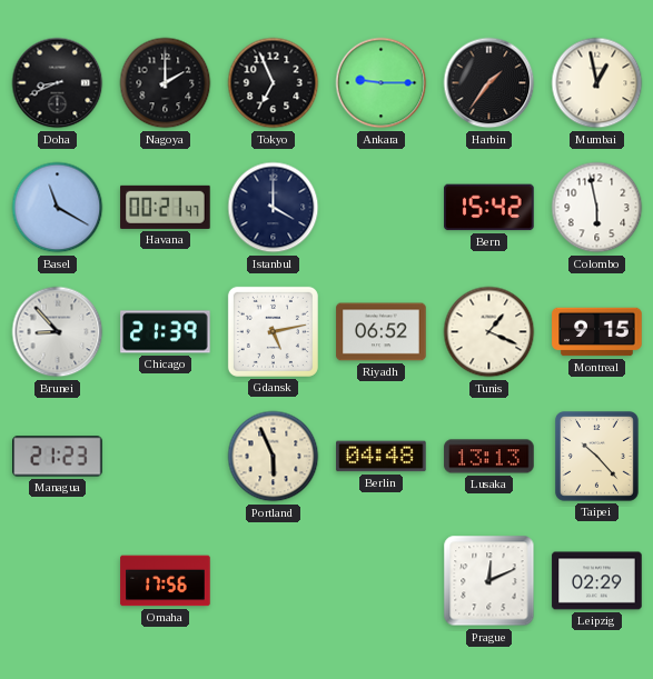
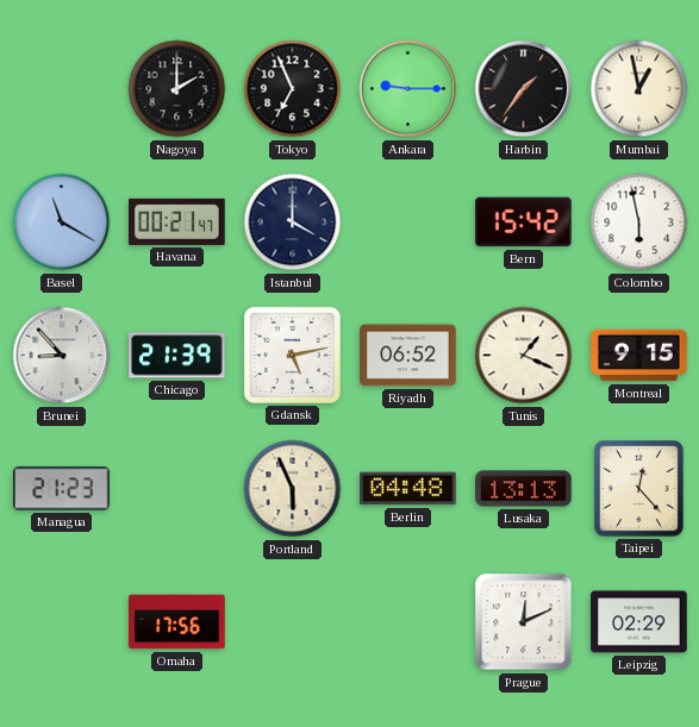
Doha: 8:41 -> none (58, 83)
Taipei: 10:23 -> 12:23 (638, 488)
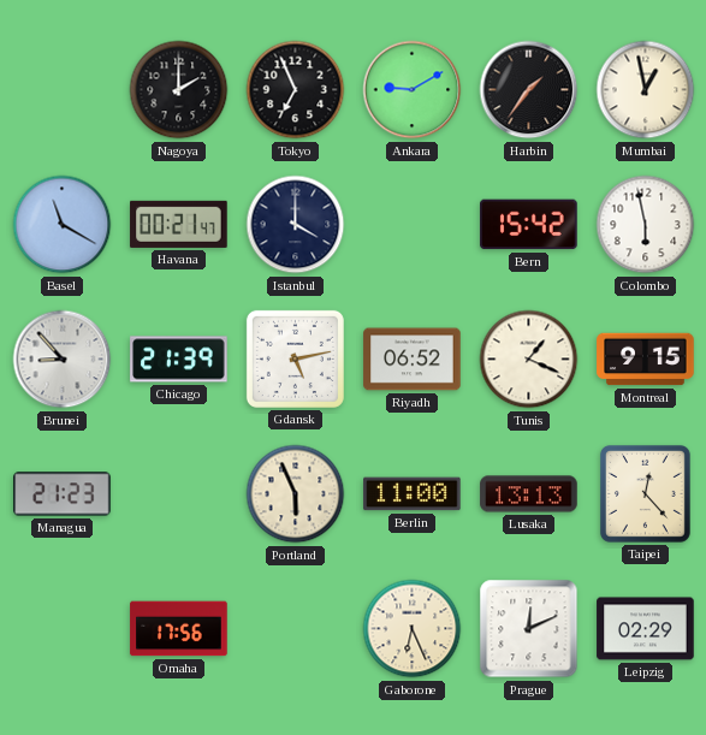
Ankara: 9:15 -> 9:10 (413, 90)
Berlin: 04:48 -> 11:00 (413, 494)
Gaborone: none -> 6:26 (413, 629)
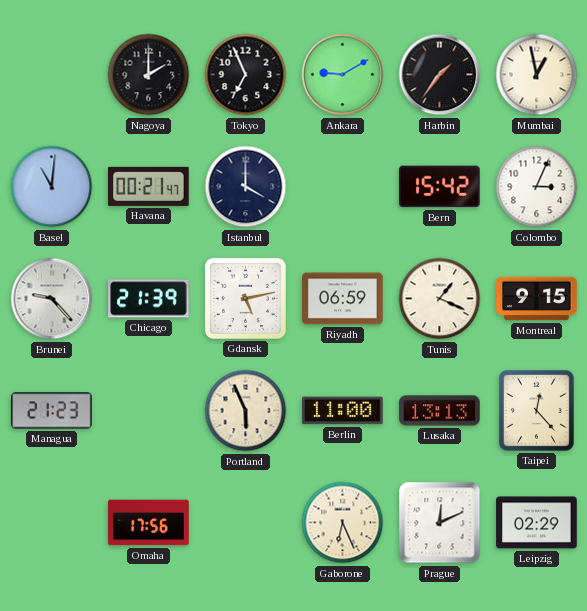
Basel: 11:20 -> 11:01 (52, 187)
Colombo: 5:58 -> 3:04 (537, 187)
Brunei: 8:53 -> 9:23 (52, 299)
Riyadh: 06:52 -> 06:59 (343, 299)
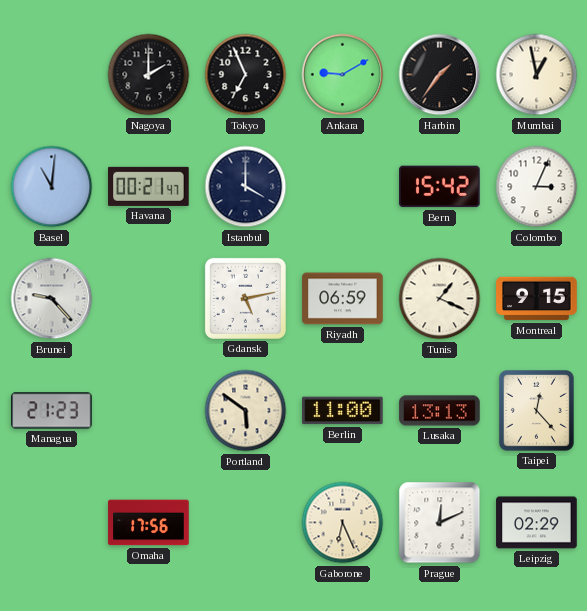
Chicago: 21:39 -> none (149, 299)
Portland: 5:56 -> 5:51 (246, 411)
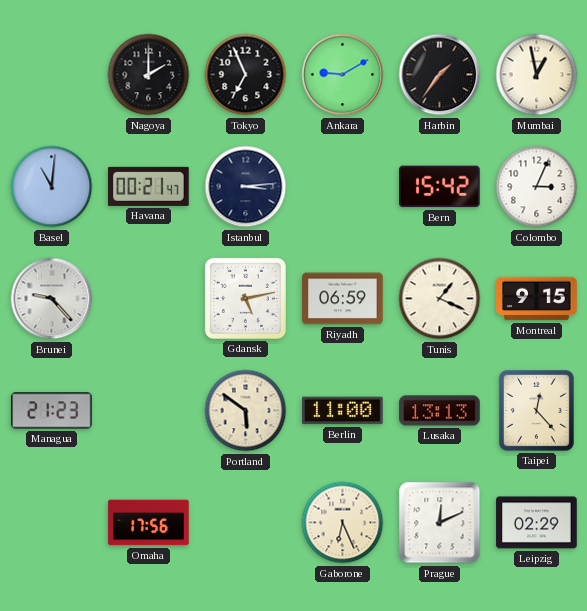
Istanbul: 4:00 -> 3:14 (246, 187)
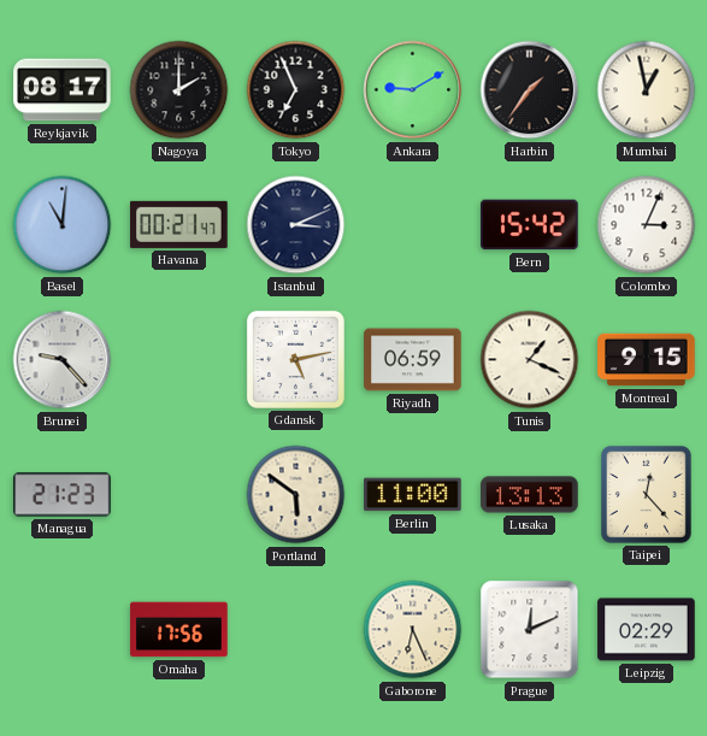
Reykjavik: none -> 08:17 (63, 90)
Istanbul: 3:14 -> 3:11 (296, 225)
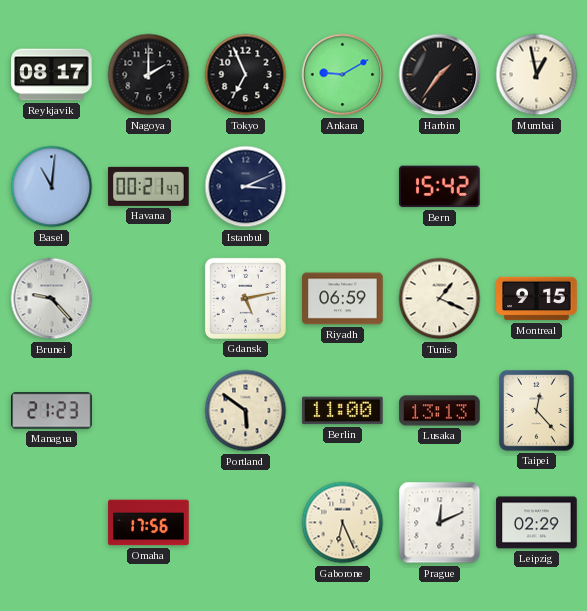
Colombo: 3:04 -> none (647, 225)
